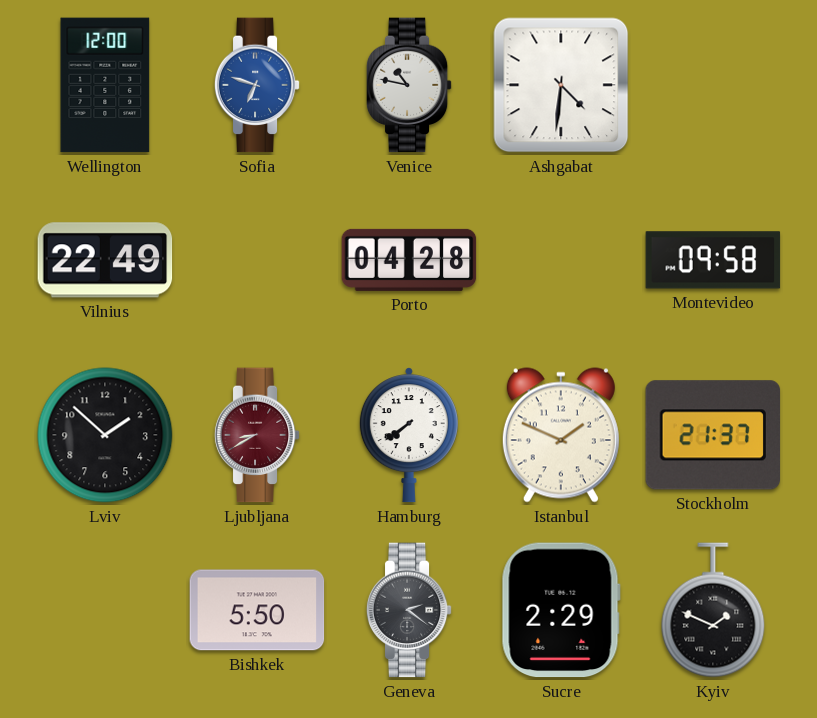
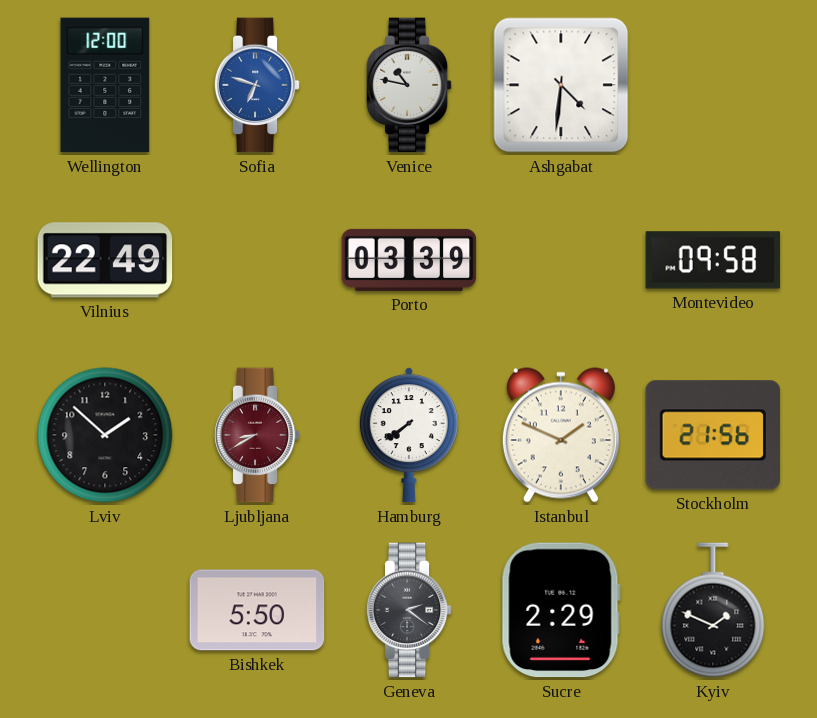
Porto: 04:28 -> 03:39 (409, 260)
Stockholm: 21:37 -> 21:56 (713, 435)
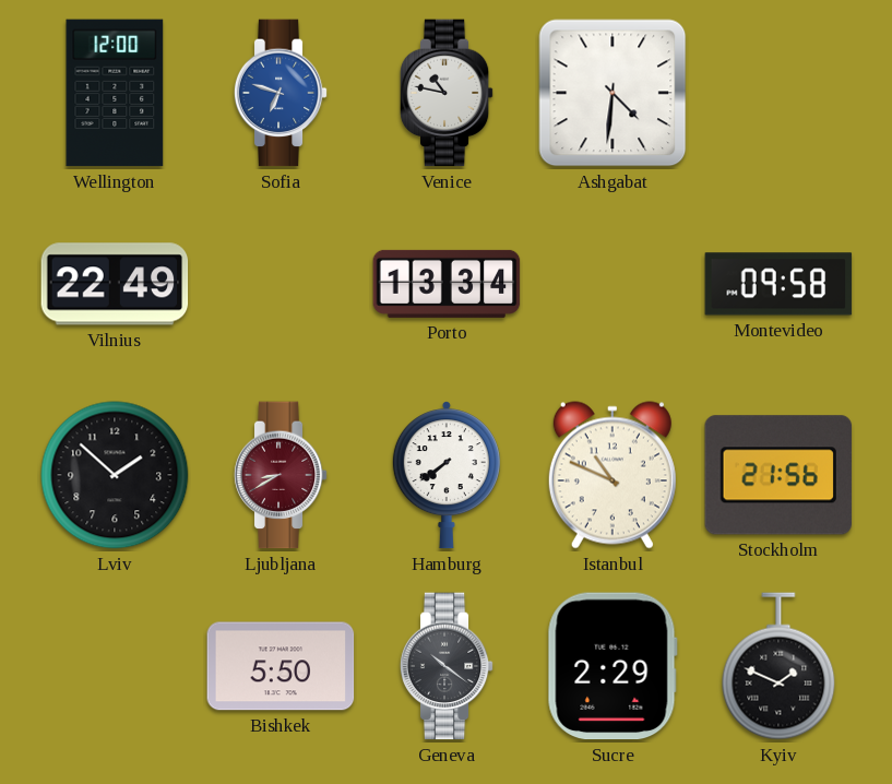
Porto: 03:39 -> 13:34 (447, 284)
Istanbul: 1:49 -> 10:49 (612, 475)
Geneva: 2:21 -> 10:21 (447, 666)
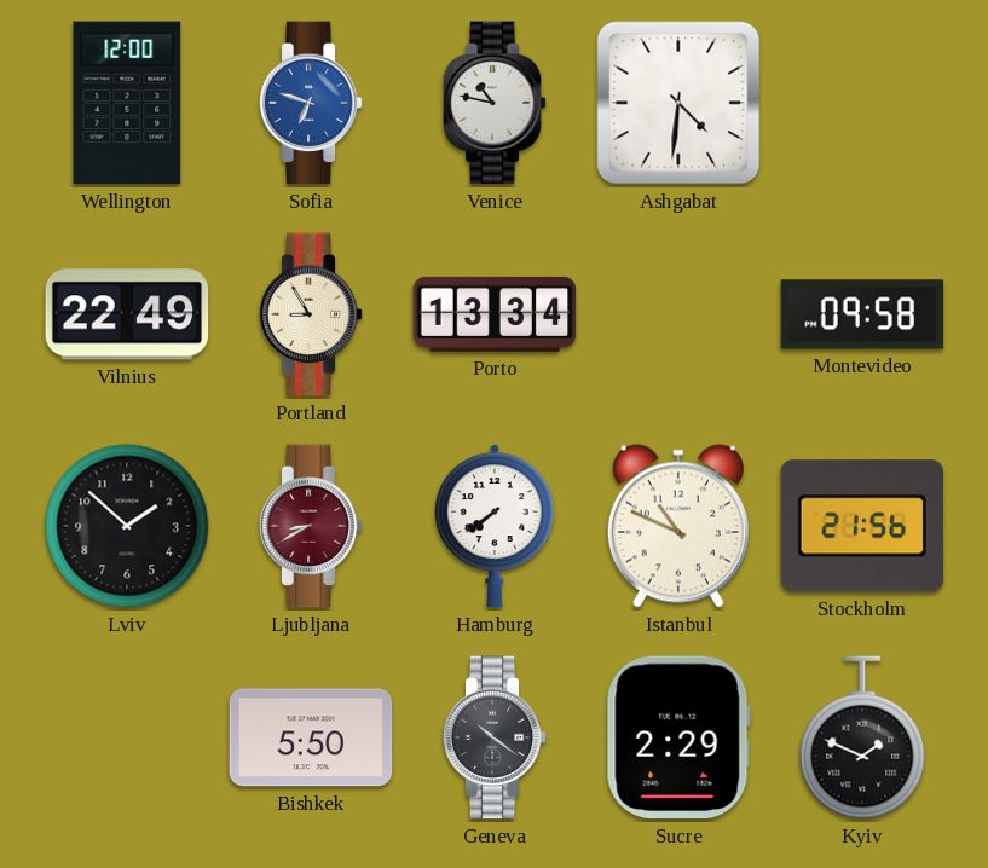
Portland: none -> 8:55 (311, 314)
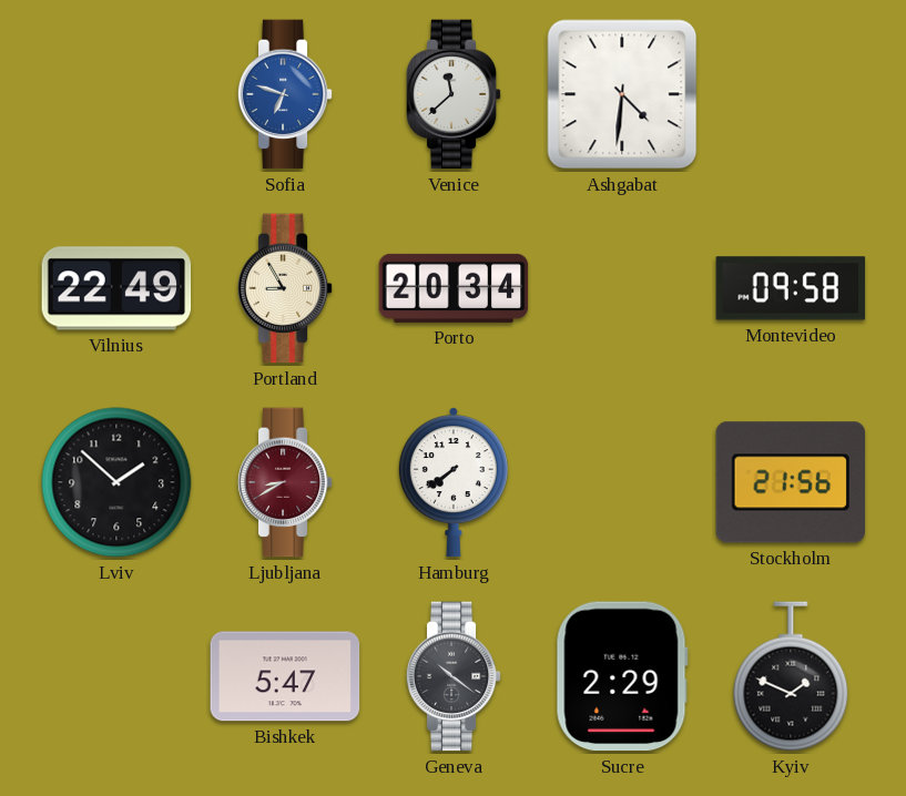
Wellington: 12:00 -> none (127, 103)
Venice: 10:47 -> 11:38 (454, 94)
Porto: 13:34 -> 20:34 (454, 288)
Istanbul: 10:49 -> none (678, 526)
Bishkek: 5:50 -> 5:47 (285, 676)
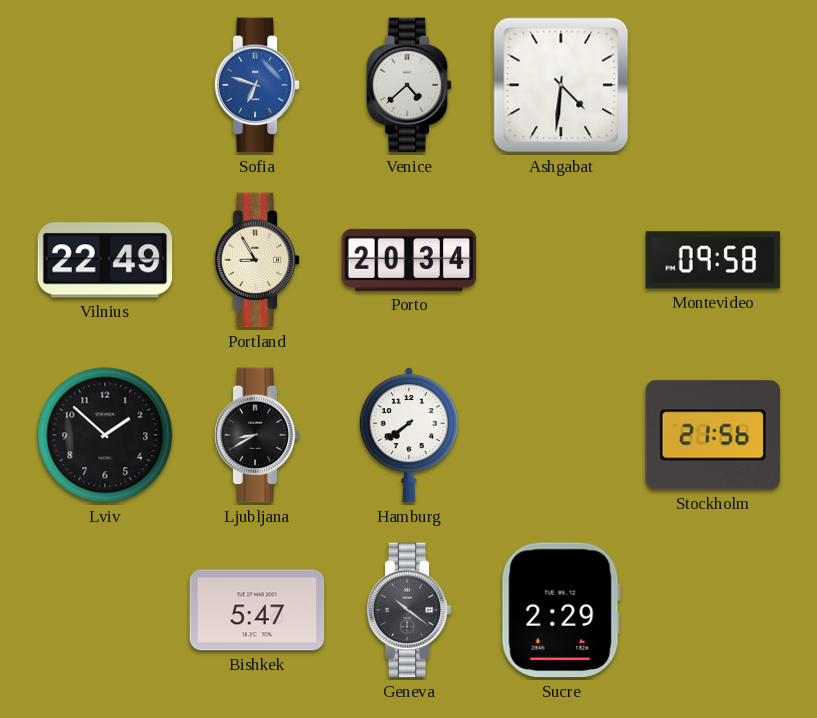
Venice: 11:38 -> 4:38 (409, 85)
Ljubljana dial: burgundy -> black (257, 435)
Kyiv: 1:49 -> none (791, 676)
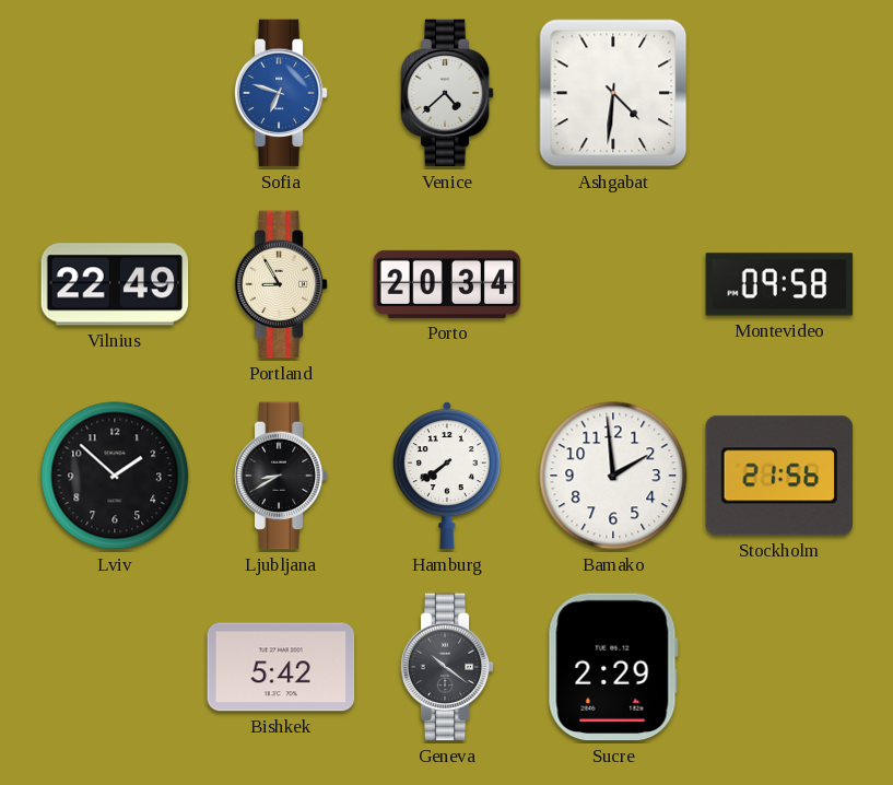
Bamako: none -> 1:59 (613, 476)
Bishkek: 5:47 -> 5:42 (281, 667)
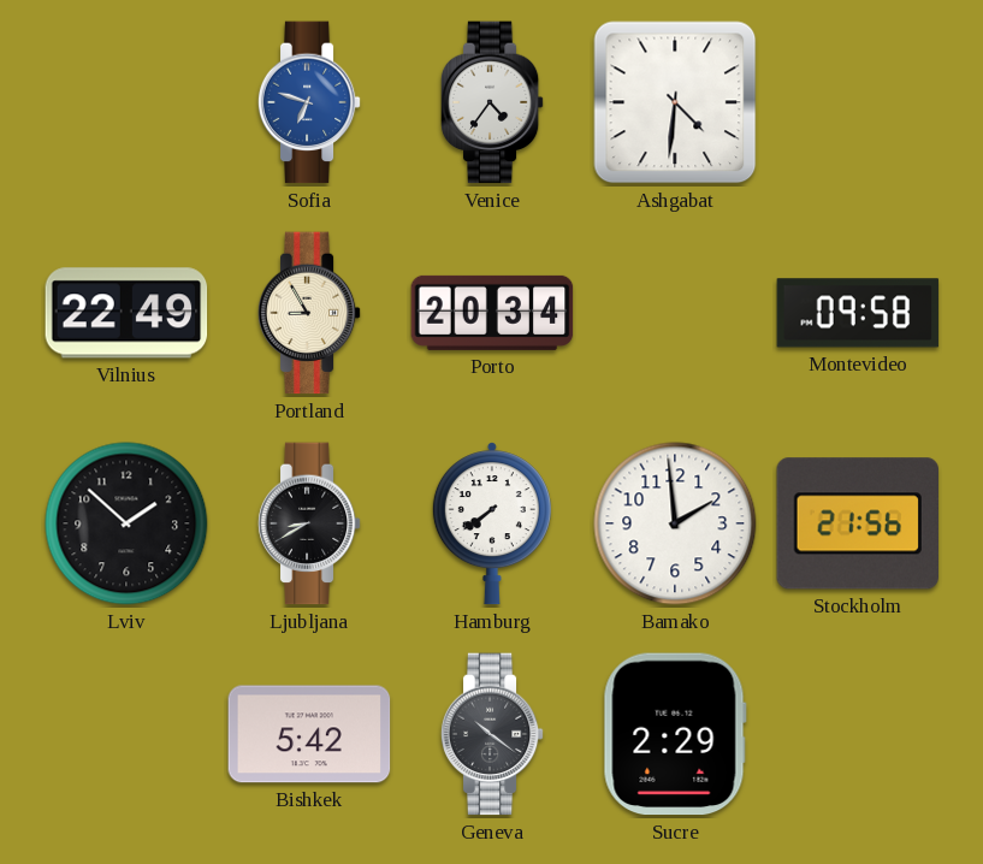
Venice: 4:38 -> 4:36 (492, 102)
